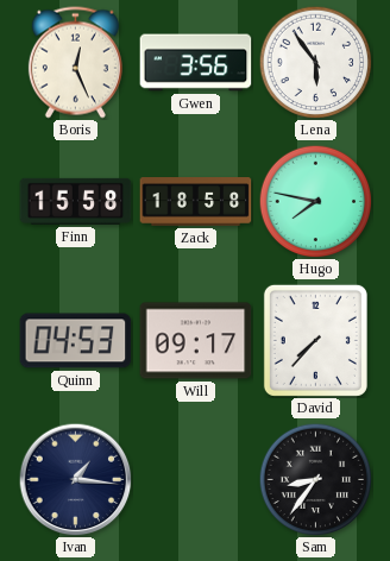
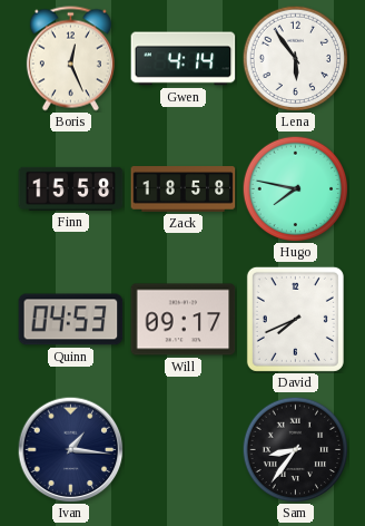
Gwen: 3:56 -> 4:14 (184, 59)
David: 7:37 -> 7:41 (295, 319)
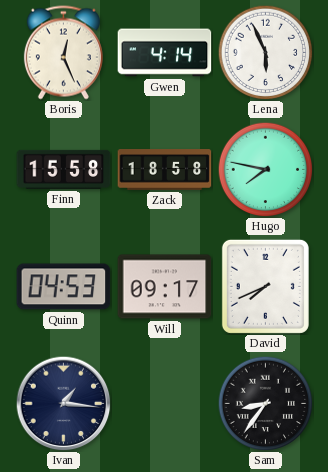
Lena: 5:54 -> 5:56 (265, 52)
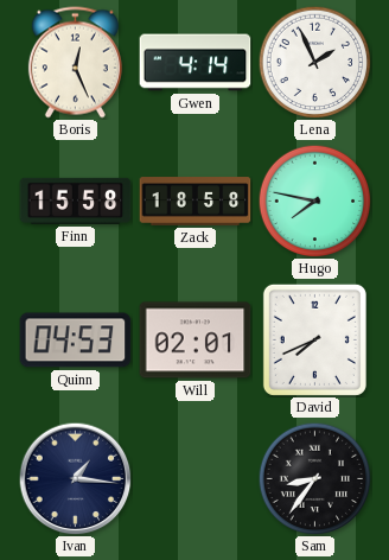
Lena: 5:56 -> 1:56 (314, 62)
Will: 09:17 -> 02:01 (196, 341)
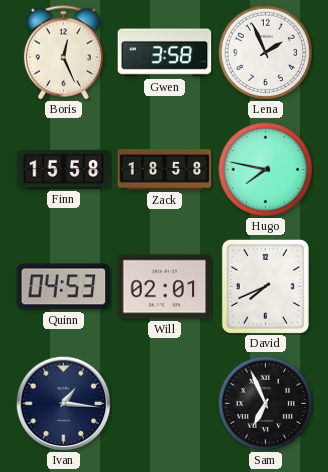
Gwen: 4:14 -> 3:58 (165, 53)
Sam: 8:36 -> 6:56 (265, 403)
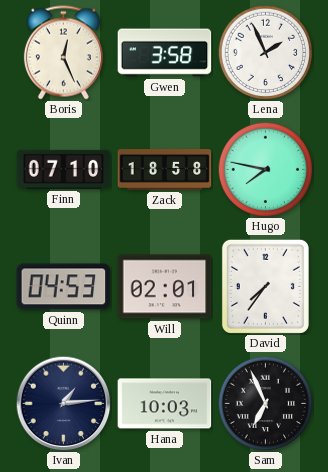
Finn: 15:58 -> 07:10 (64, 169)
David: 7:41 -> 7:36 (265, 286)
Ivan: 1:16 -> 1:14 (63, 403)
Hana: none -> 10:03 (165, 404)
